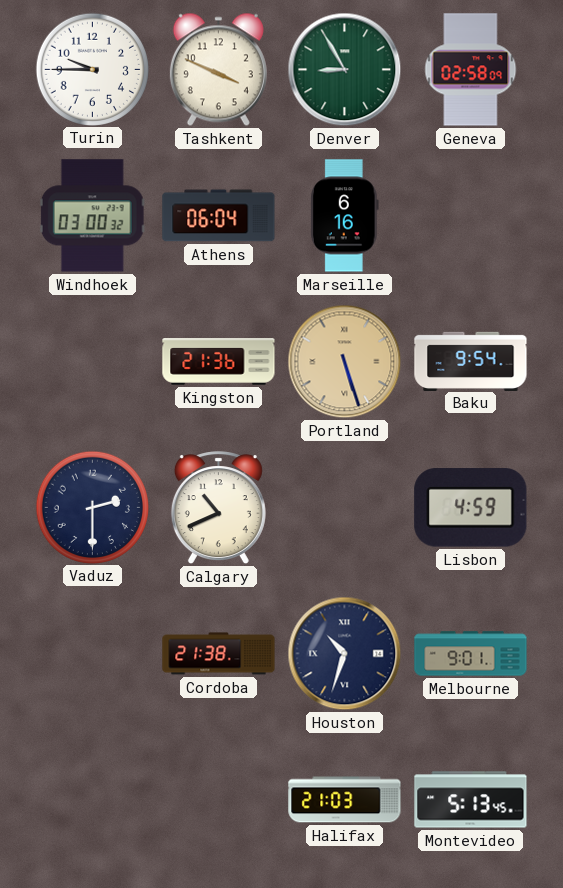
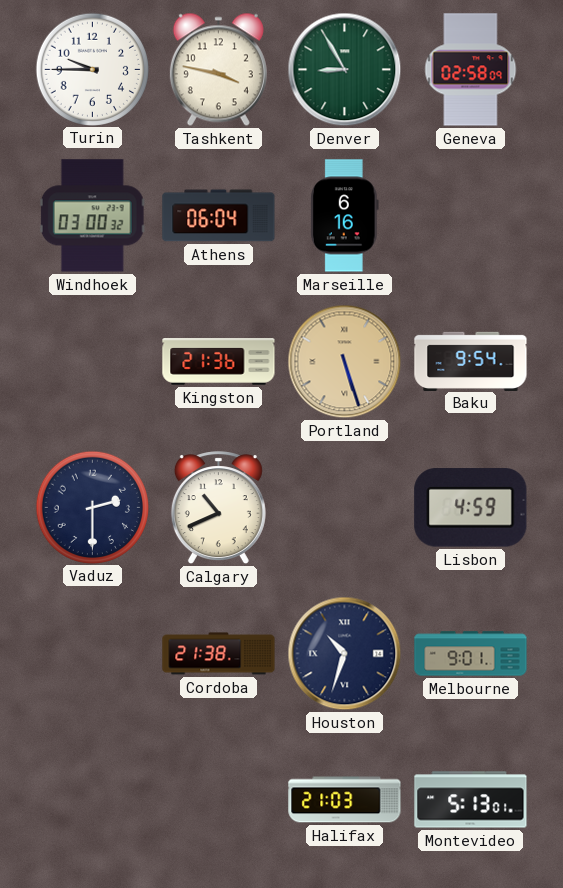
Tashkent: 3:49 -> 3:47 (218, 70)
Montevideo: 5:13:45 -> 5:13:01 (471, 800)
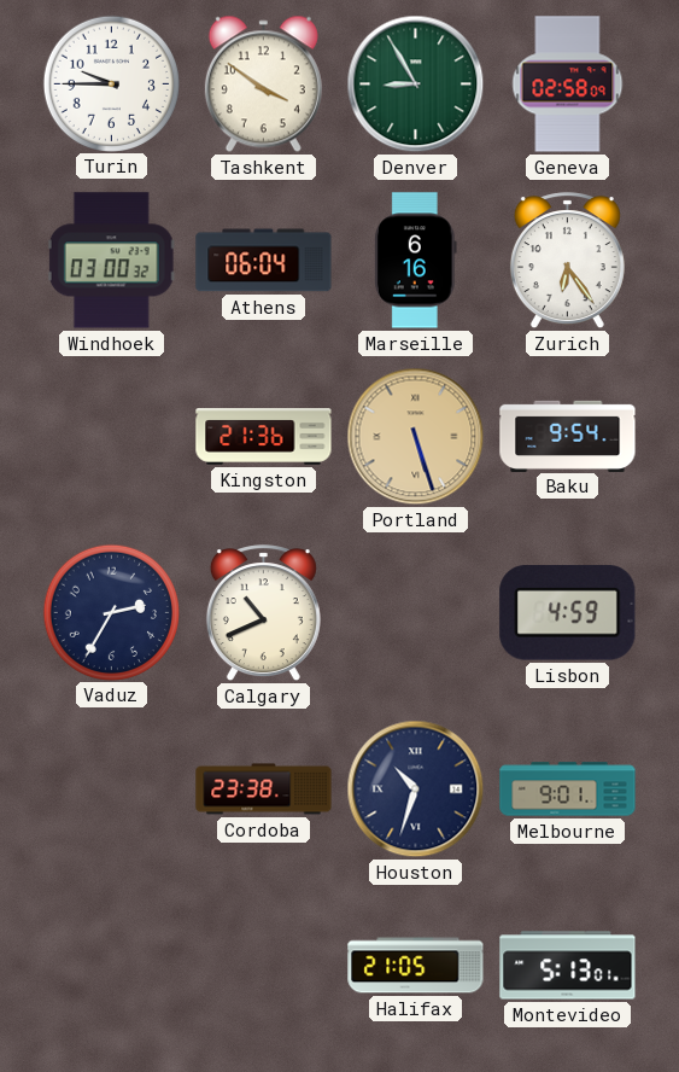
Tashkent: 3:47 -> 3:51 (263, 85)
Zurich: none -> 6:24 (567, 261)
Vaduz: 2:30 -> 2:35 (111, 612)
Cordoba: 21:38 -> 23:38 (264, 790)
Halifax: 21:03 -> 21:05 (416, 966)
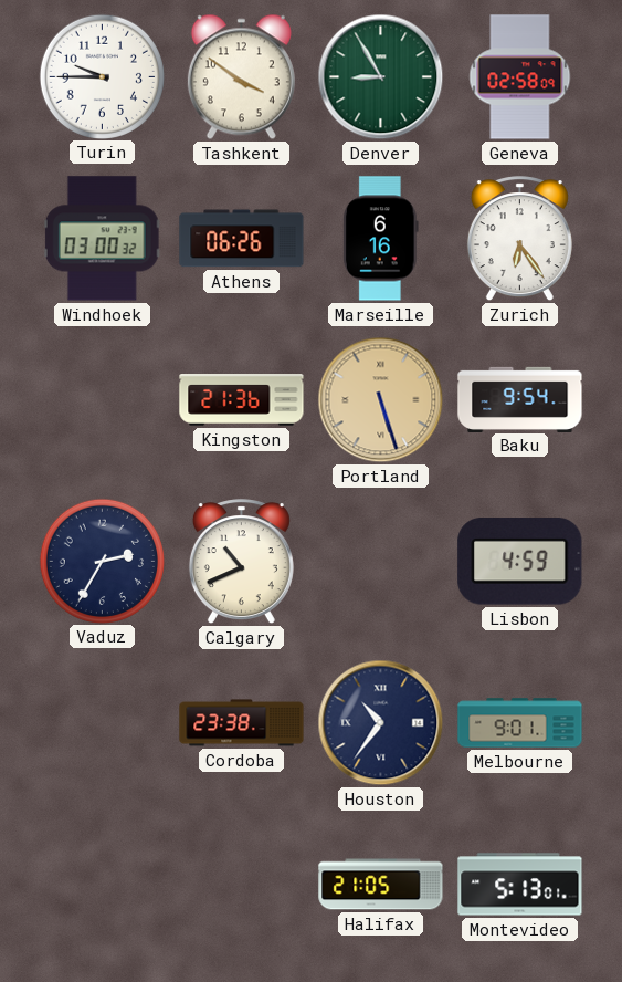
Athens: 06:04 -> 06:26 (242, 239)
Houston: 10:33 -> 10:36 (381, 723)
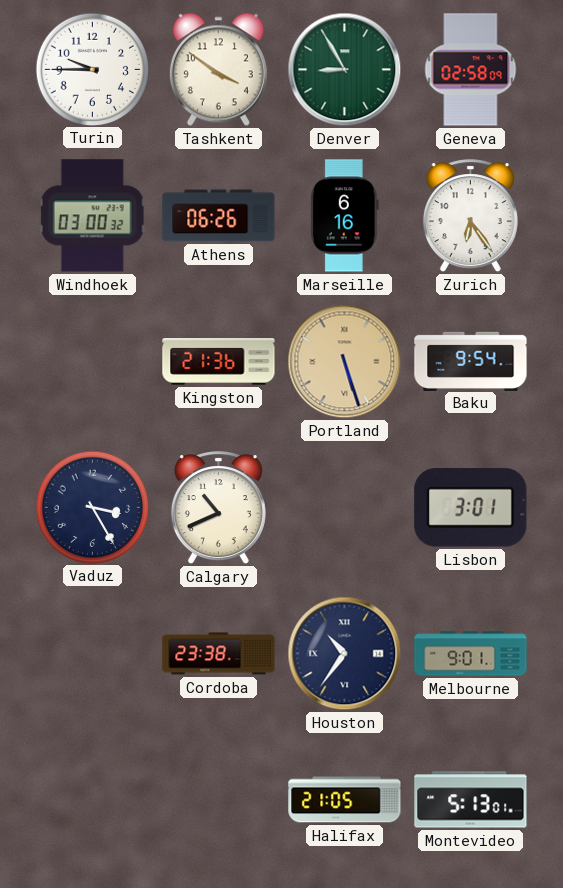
Vaduz: 2:35 -> 3:25 (92, 507)
Lisbon: 4:59 -> 3:01 (471, 508)
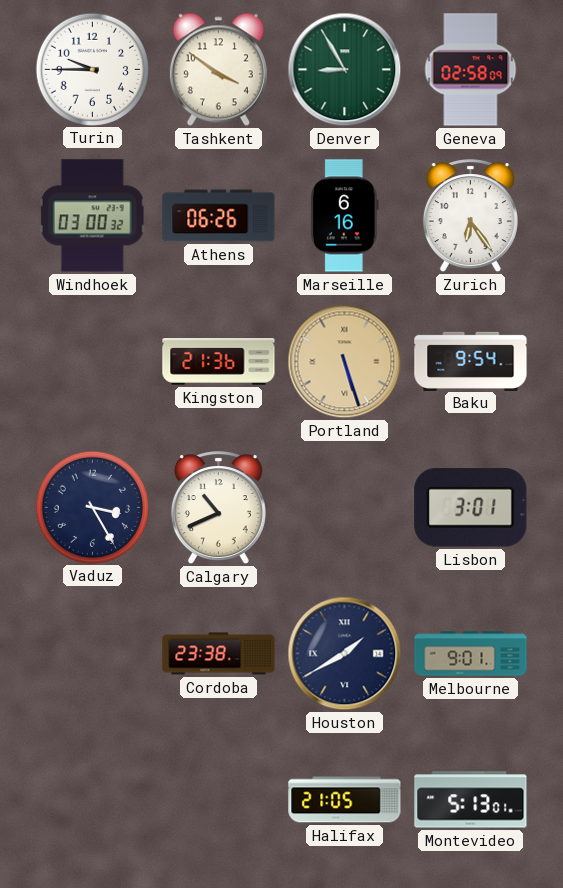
Houston: 10:36 -> 1:40 (345, 654)
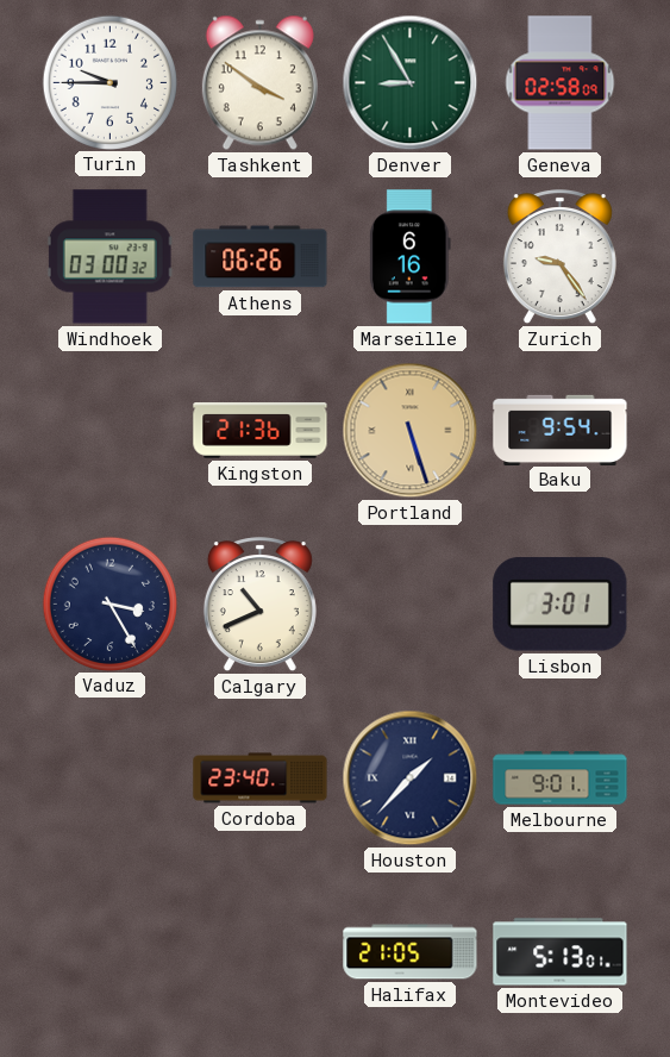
Zurich: 6:24 -> 9:24 (559, 257)
Cordoba: 23:38 -> 23:40 (261, 778)
Houston: 1:40 -> 1:37 (411, 778)
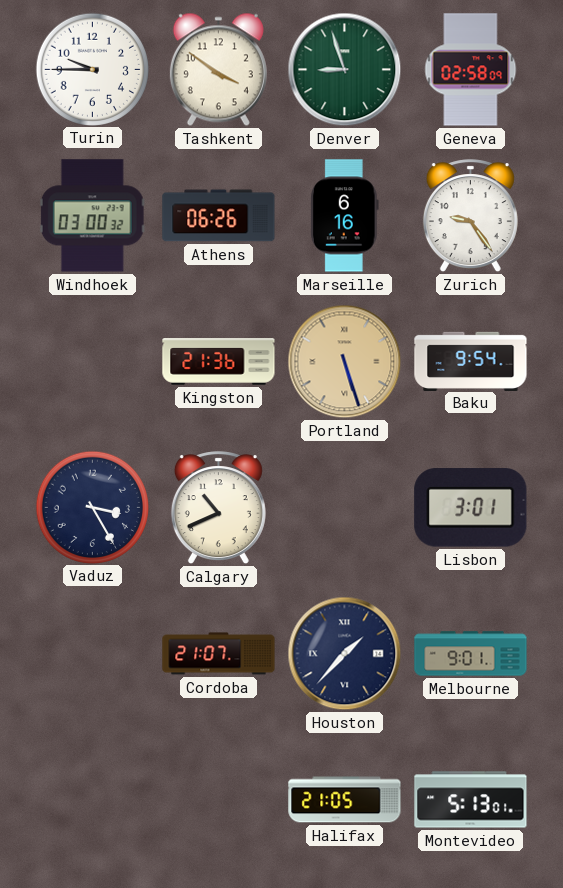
Denver: 8:55 -> 8:57 (345, 70)
Cordoba: 23:40 -> 21:07 (219, 654)
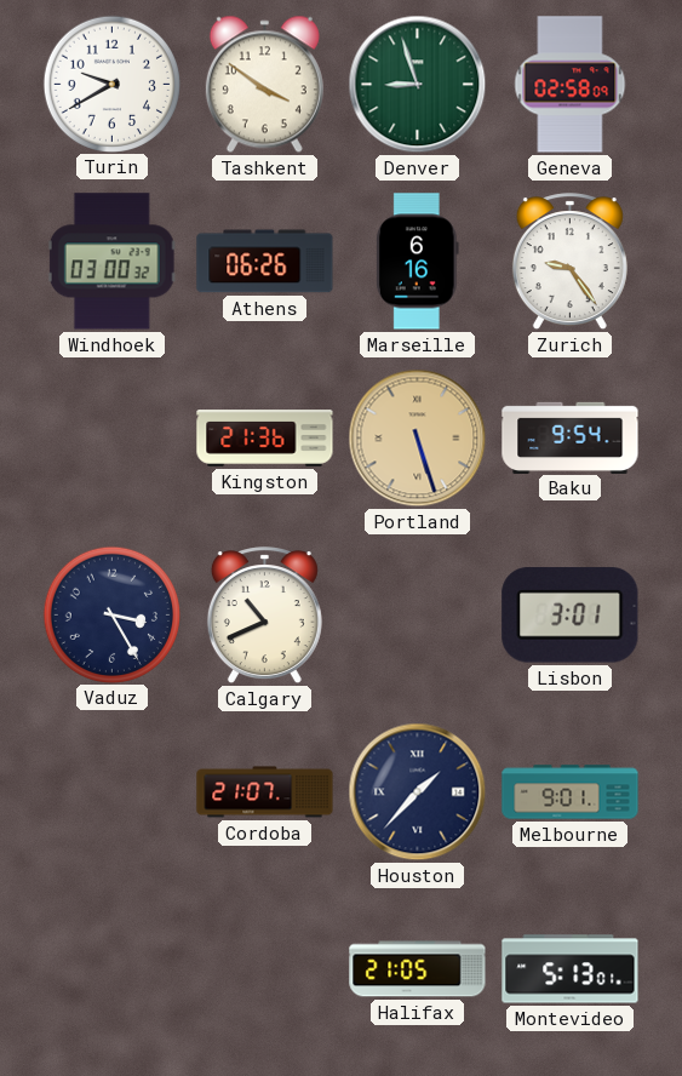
Turin: 9:45 -> 9:40 (111, 84)
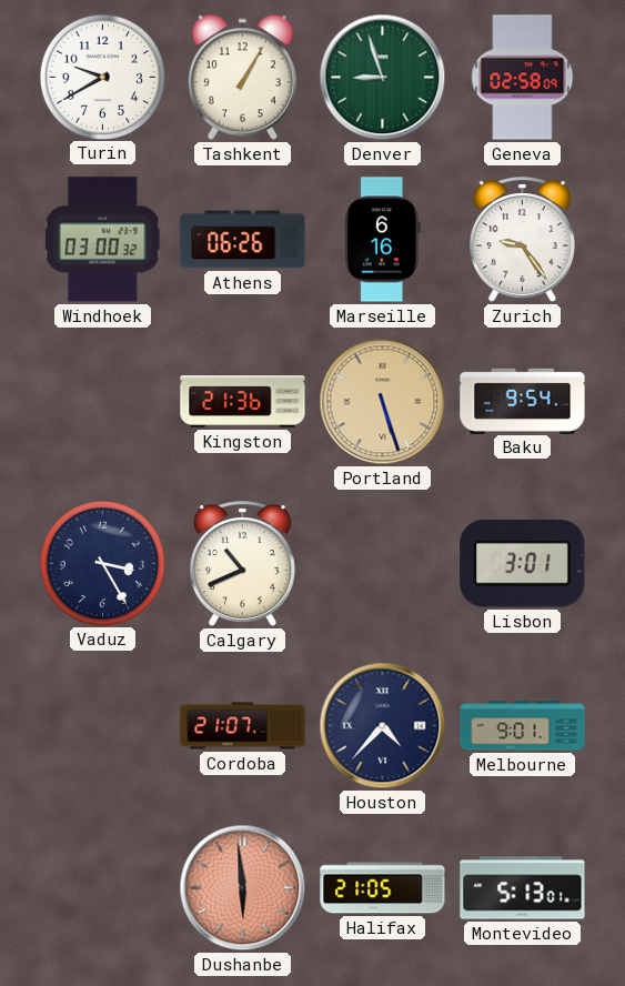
Tashkent: 3:51 -> 1:05 (242, 78)
Houston: 1:37 -> 4:37 (383, 726)
Dushanbe: none -> 5:59 (243, 888)
